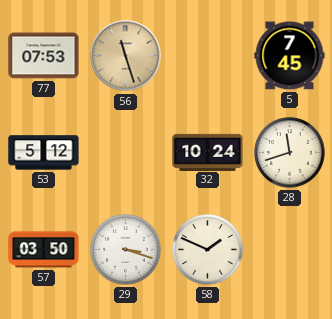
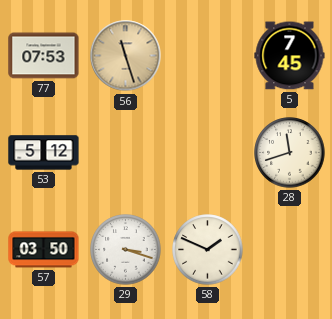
32: 10:24 -> none (208, 152)
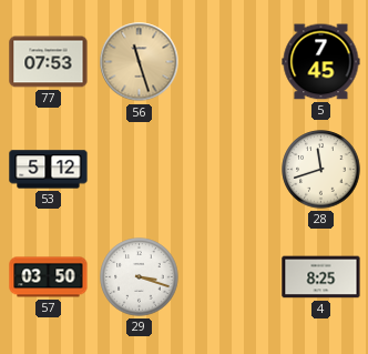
58: 1:49 -> none (208, 250)
4: none -> 8:25 (321, 277)
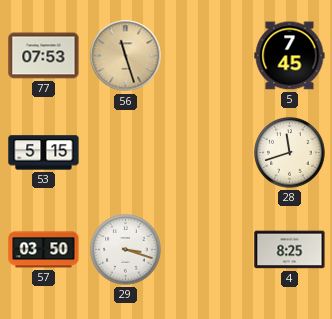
53: 5:12 -> 5:15 (44, 153)
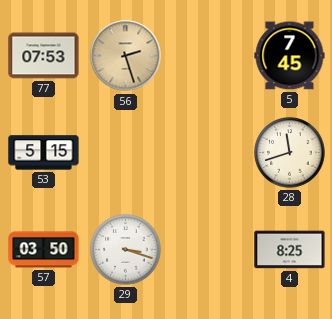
56: 11:27 -> 2:27 (126, 56)
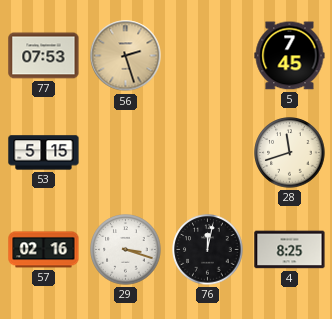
57: 03:50 -> 02:16 (44, 250)
76: none -> 12:02 (208, 250)
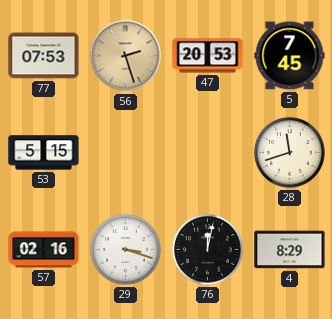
47: none -> 20:53 (208, 56)
4: 8:25 -> 8:29 (290, 250)
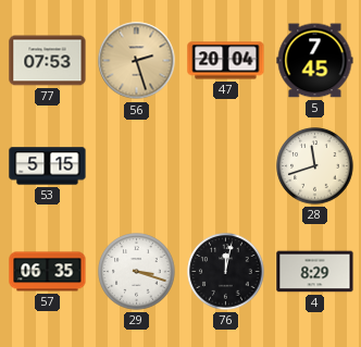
47: 20:53 -> 20:04 (226, 61)
57: 02:16 -> 06:35 (48, 272)
